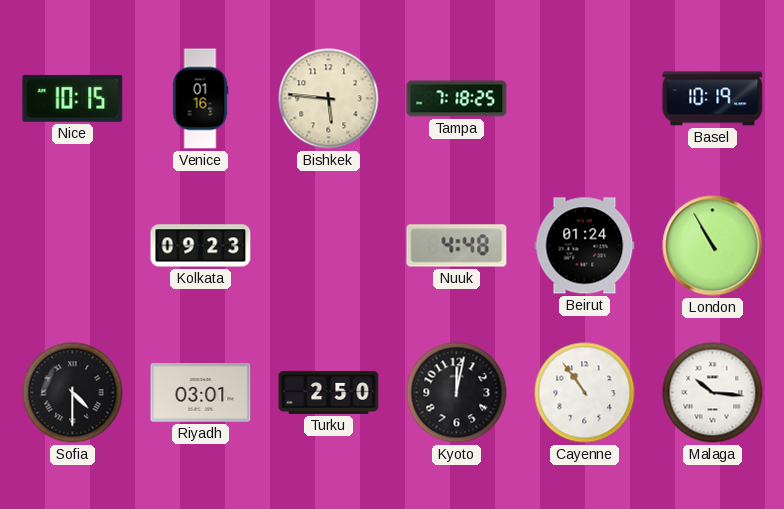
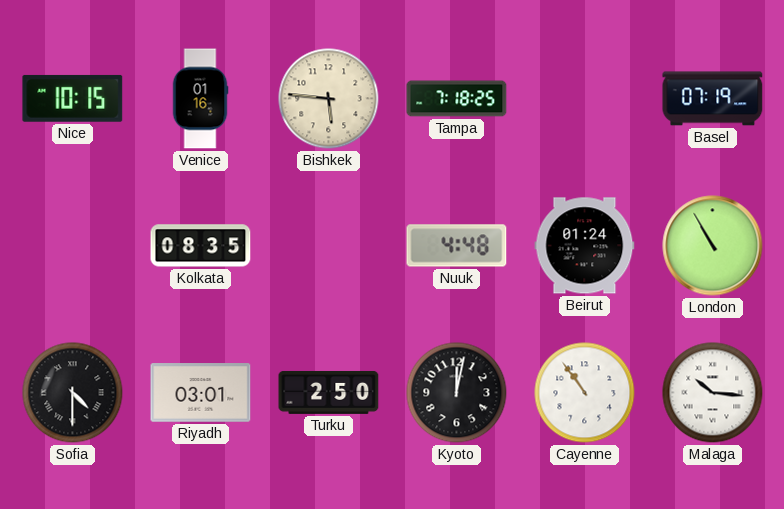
Basel: 10:19 -> 07:19 (713, 99)
Kolkata: 09:23 -> 08:35 (201, 246)
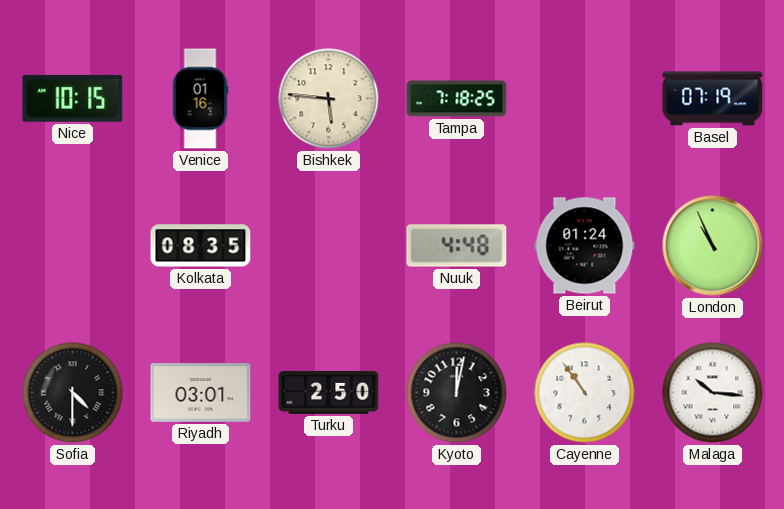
London: 10:55 -> 10:56 (713, 246)
